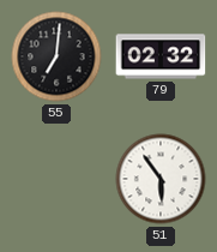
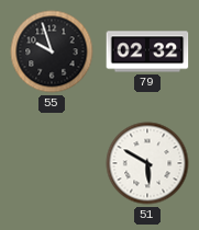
55: 7:01 -> 9:57 (52, 51)
51: 5:54 -> 5:50 (147, 163)
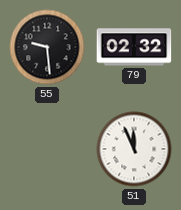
55: 9:57 -> 9:29 (47, 47)
51: 5:50 -> 11:56 (134, 149)
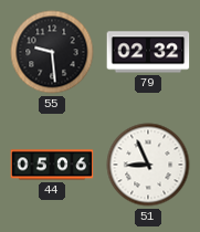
44: none -> 05:06 (52, 165)
51: 11:56 -> 8:56 (148, 165)
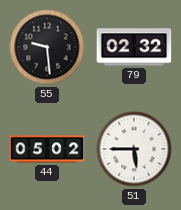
44: 05:06 -> 05:02 (47, 149)
51: 8:56 -> 5:45 (134, 149)
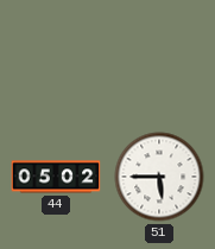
55: 9:29 -> none (47, 47)
79: 02:32 -> none (134, 47)
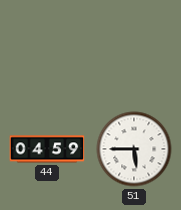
44: 05:02 -> 04:59 (47, 149)
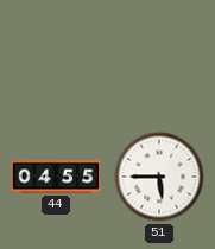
44: 04:59 -> 04:55 (56, 177)
